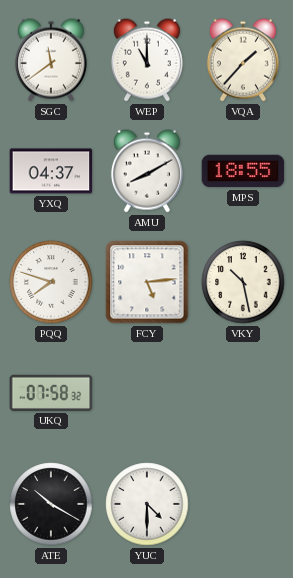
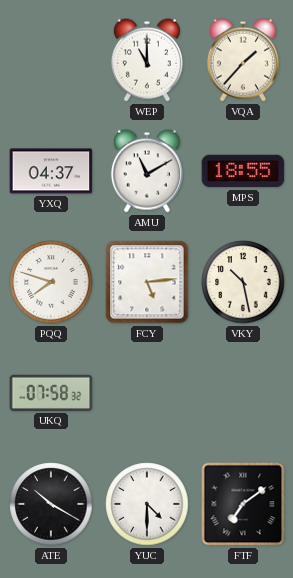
SGC: 11:39 -> none (51, 60)
AMU: 8:10 -> 11:10 (147, 171)
FTF: none -> 7:09 (243, 504)
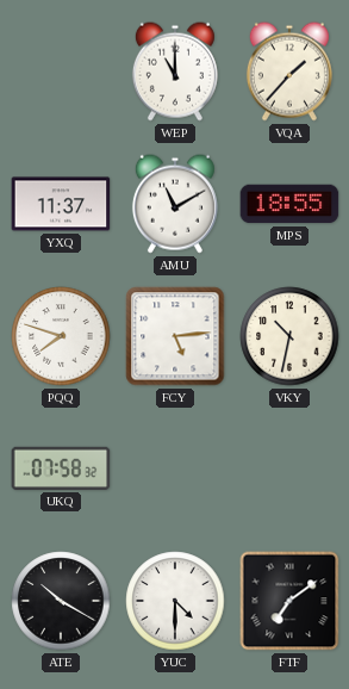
YXQ: 04:37 -> 11:37 (61, 204)
VKY: 10:28 -> 10:32 (289, 336)
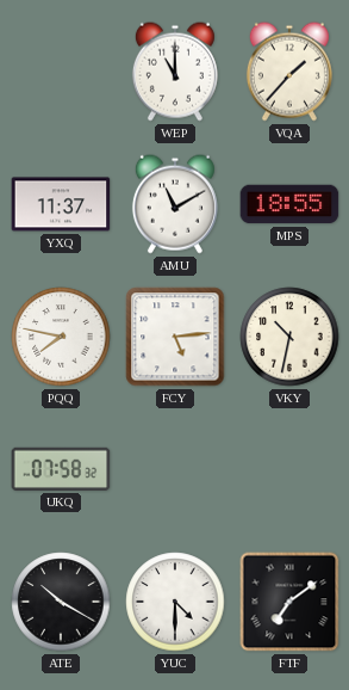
PQQ: 7:48 -> 7:47 (61, 337)
